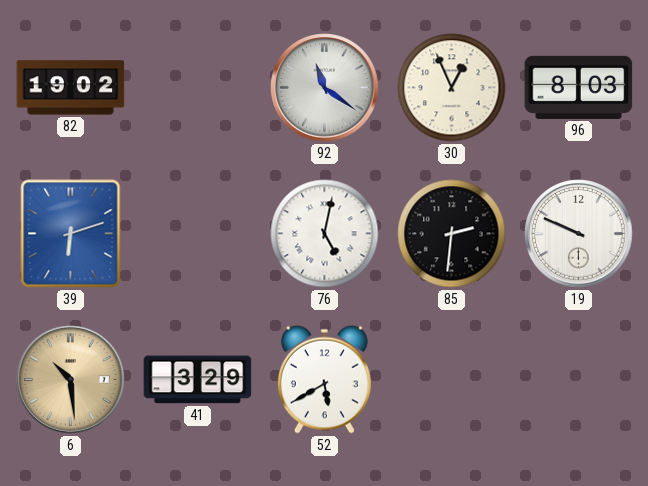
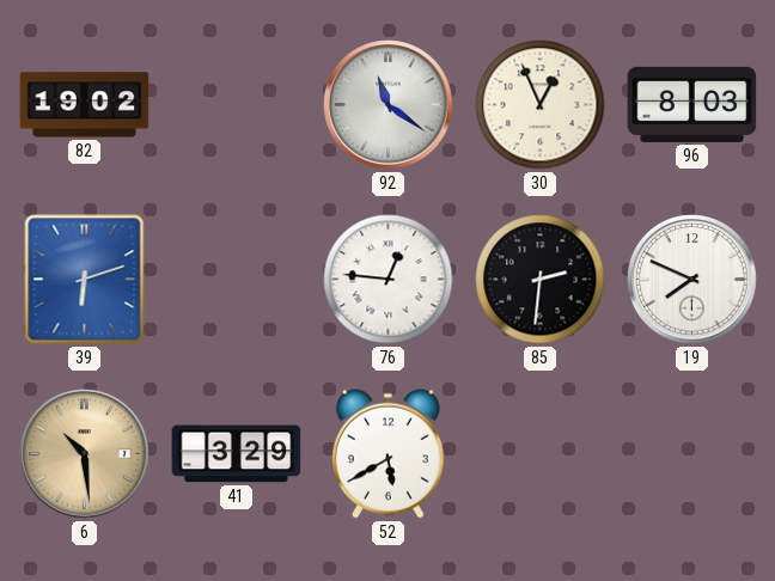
76: 5:02 -> 12:46 (389, 280)
19: 9:49 -> 7:49 (692, 280)
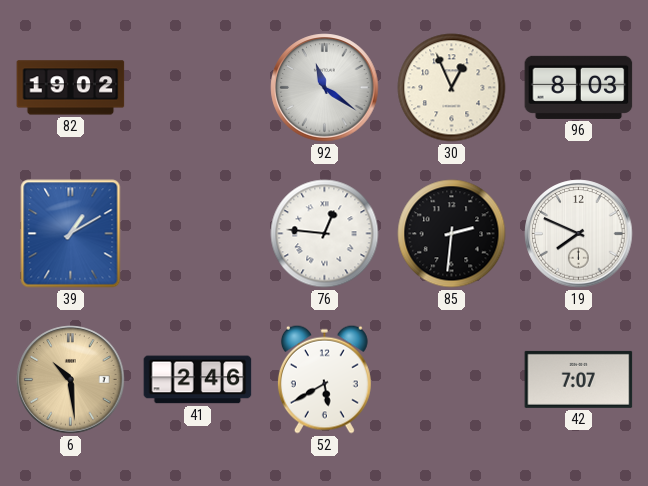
39: 6:12 -> 1:10 (71, 234)
41: 3:29 -> 2:46 (198, 380)
42: none -> 7:07 (579, 379)
